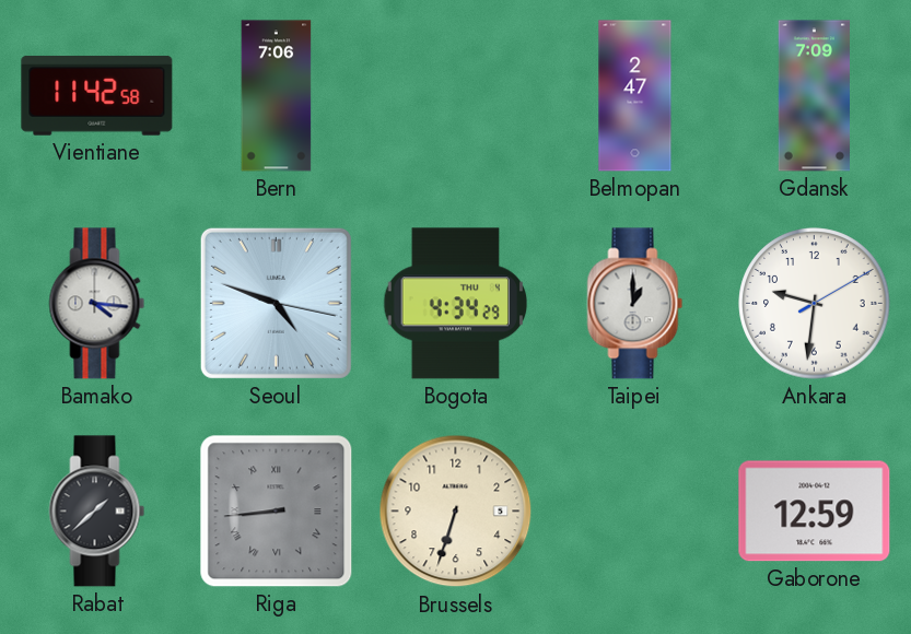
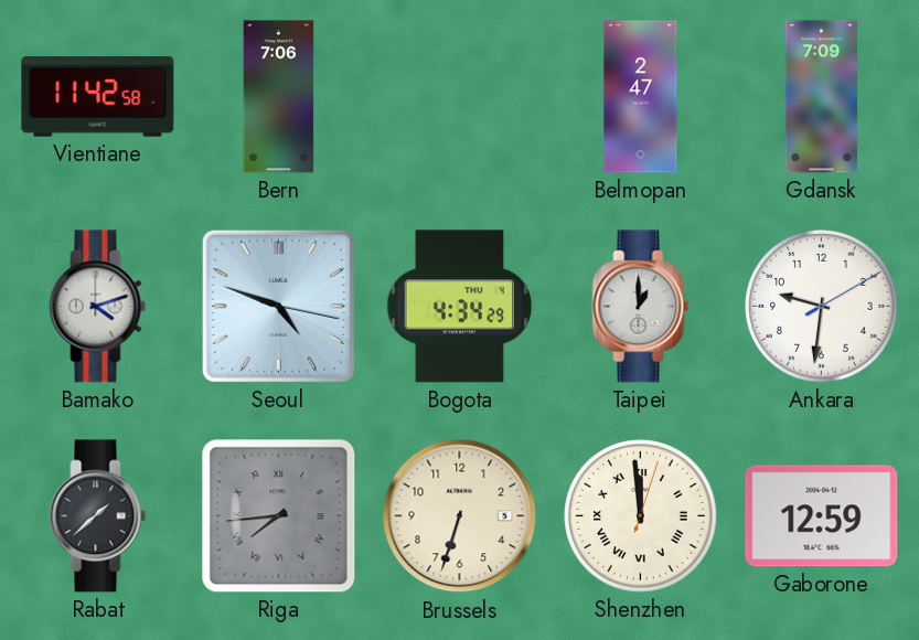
Bamako: 4:16 -> 4:12 (98, 307)
Riga: 8:44 -> 7:44 (279, 516)
Shenzhen: none -> 11:59 (641, 516)
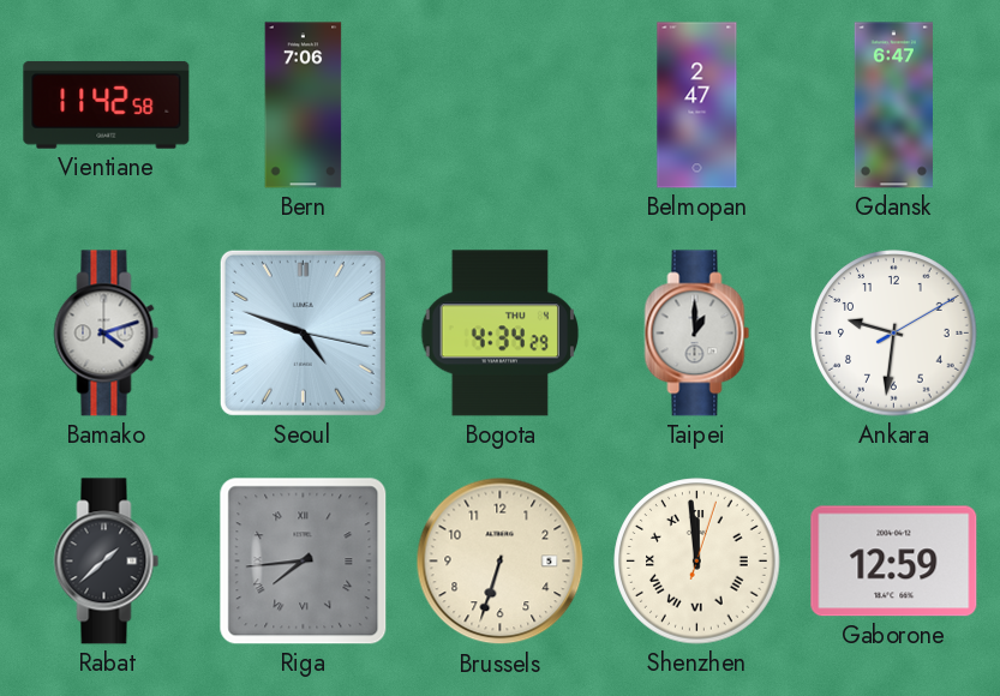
Gdansk: 7:09 -> 6:47 (893, 106)
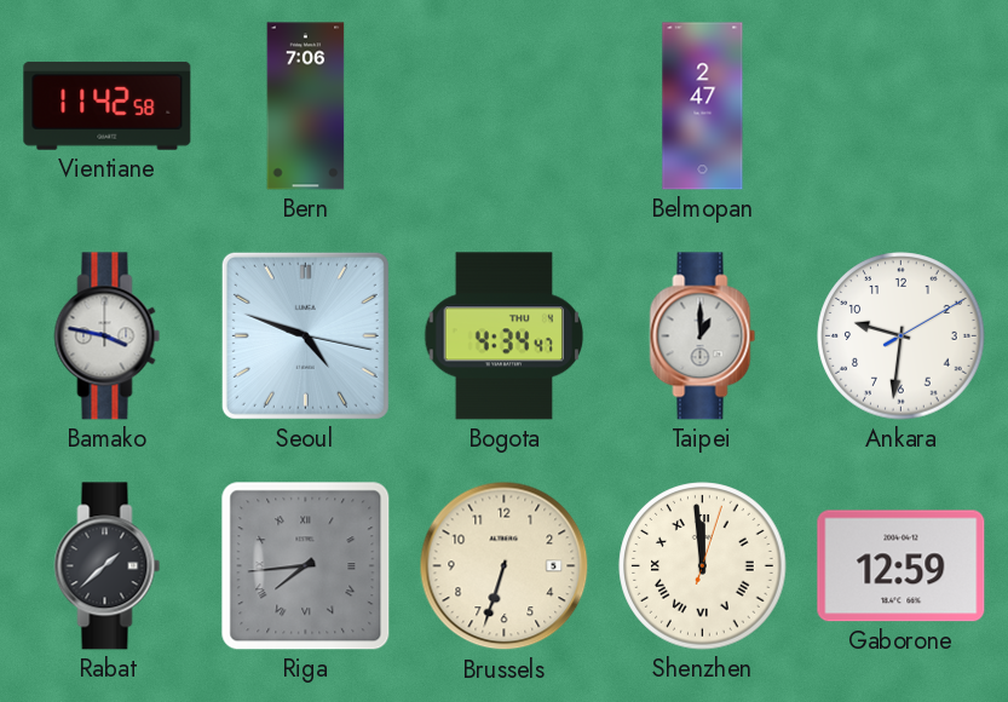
Gdansk: 6:47 -> none (893, 106)
Bamako: 4:12 -> 3:47 (108, 336)
Bogota: 4:34:29 -> 4:34:47 (505, 336)
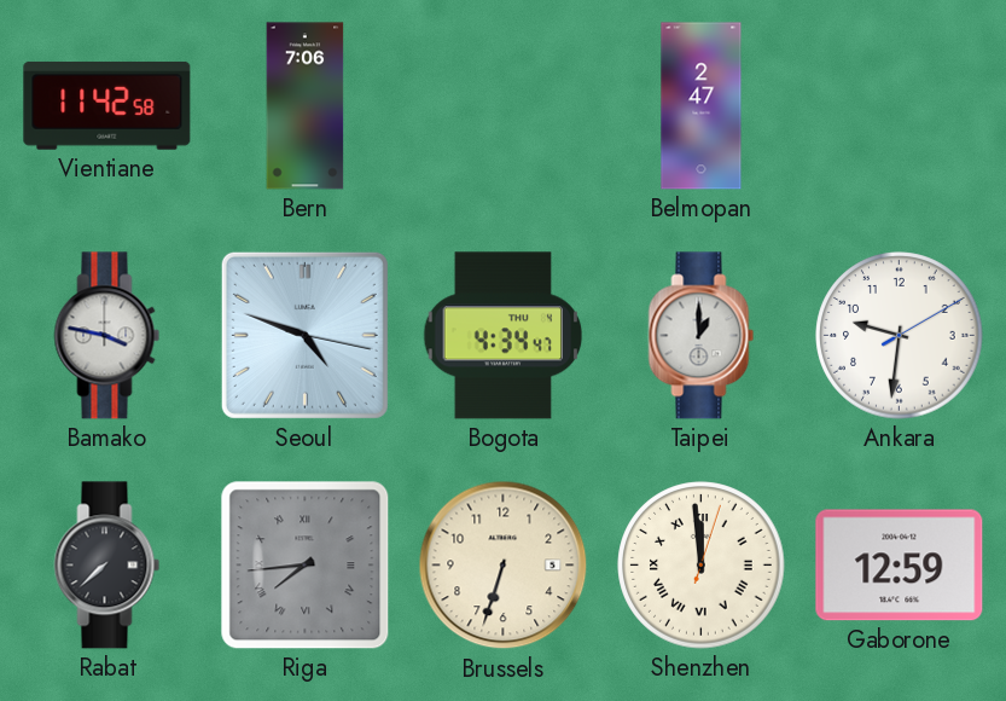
Rabat: 1:38 -> 7:38 (107, 566)
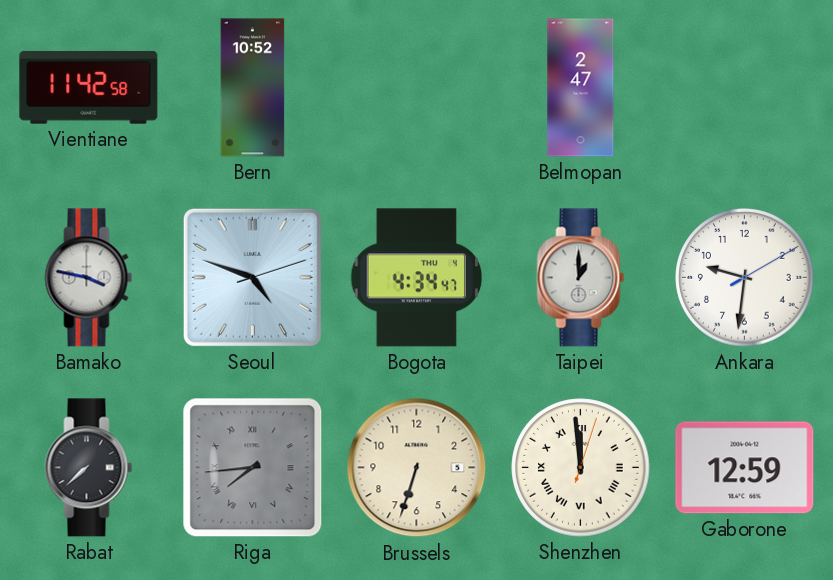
Bern: 7:06 -> 10:52 (253, 88)
Seoul: 4:48:17 -> 4:48:12 (252, 277)
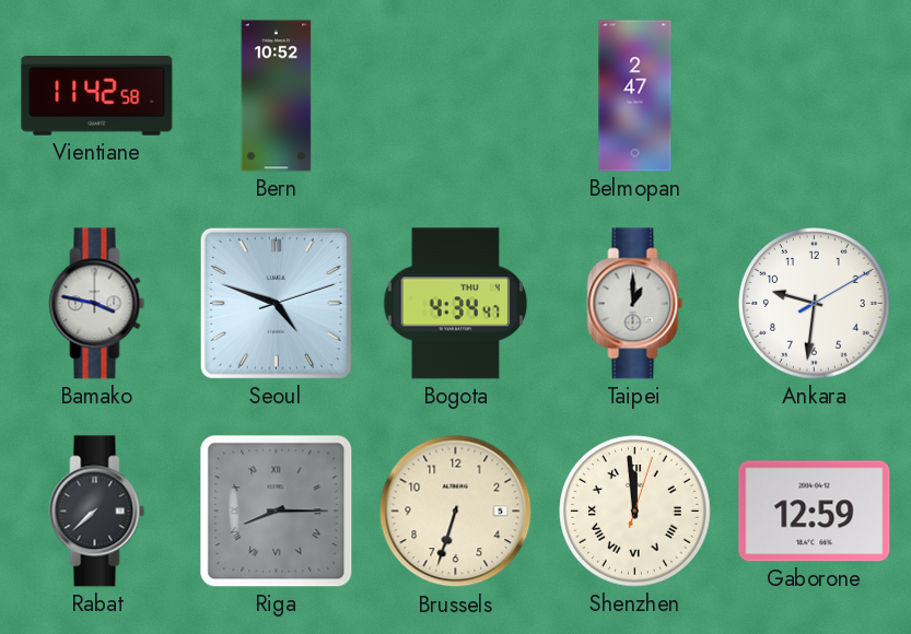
Riga: 7:44 -> 8:15 (277, 512)
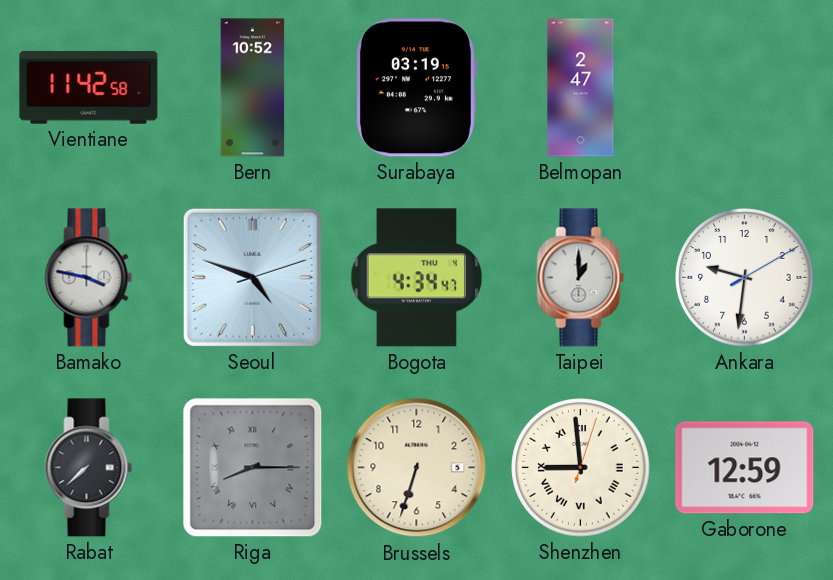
Surabaya: none -> 03:19 (416, 88)
Shenzhen: 11:59 -> 8:59 (581, 468)
